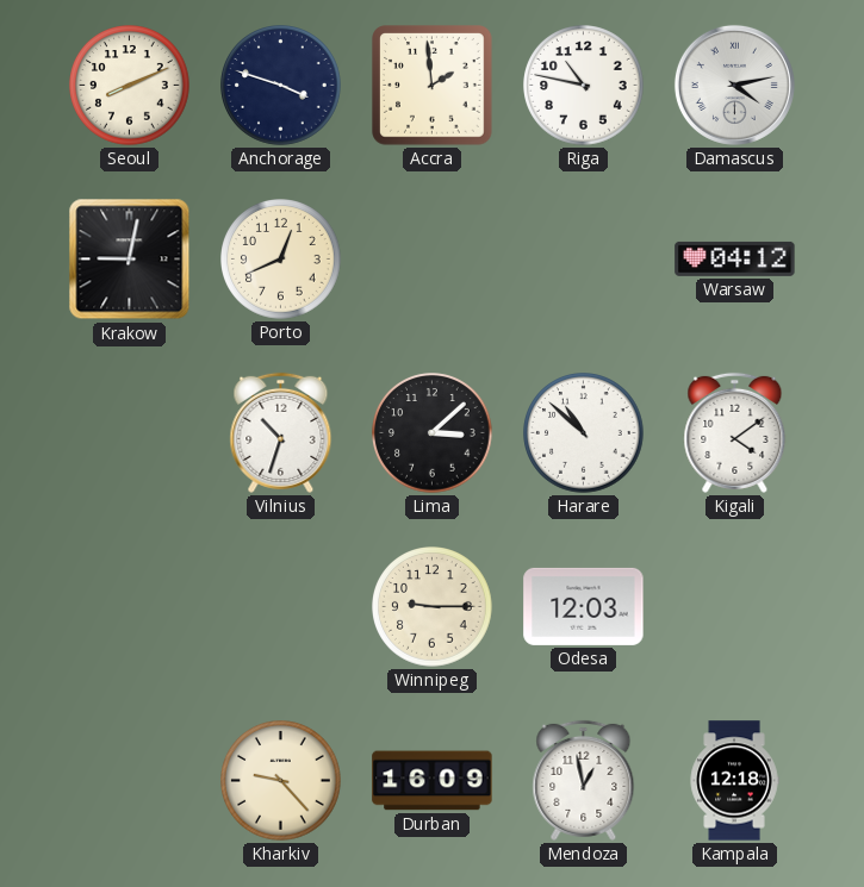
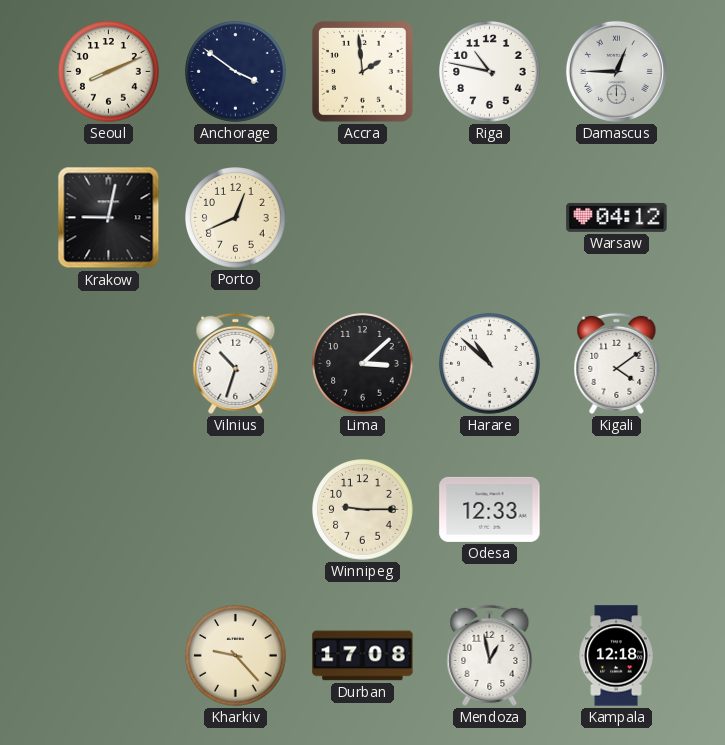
Anchorage: 3:48 -> 3:51 (236, 72)
Damascus: 4:13 -> 12:45 (616, 71)
Odesa: 12:03 -> 12:33 (490, 509)
Durban: 16:09 -> 17:08 (363, 656)
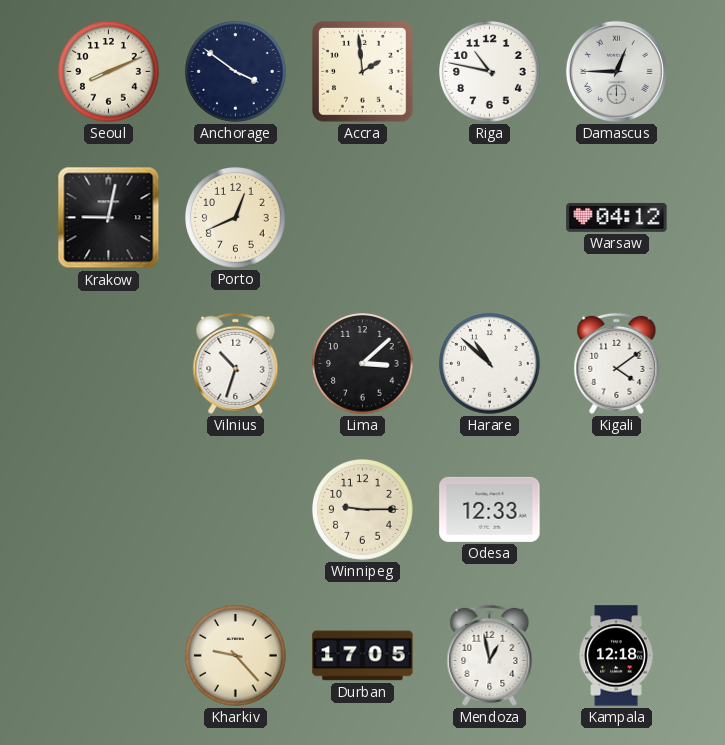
Durban: 17:08 -> 17:05 (363, 656)
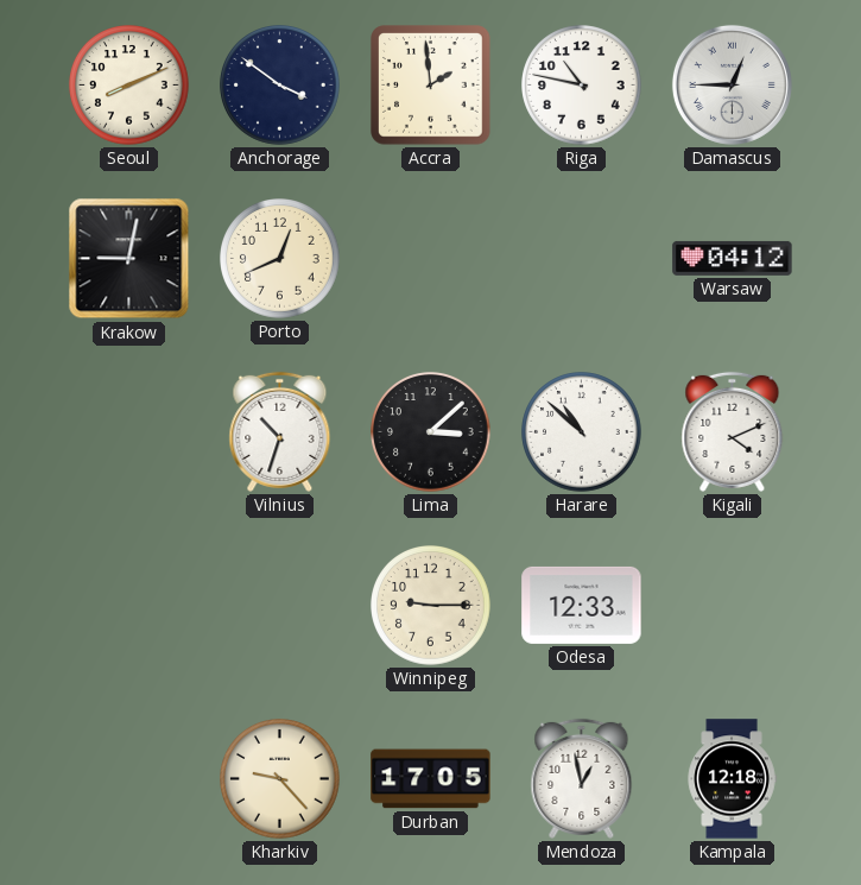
Kigali: 4:09 -> 4:11 (733, 431)
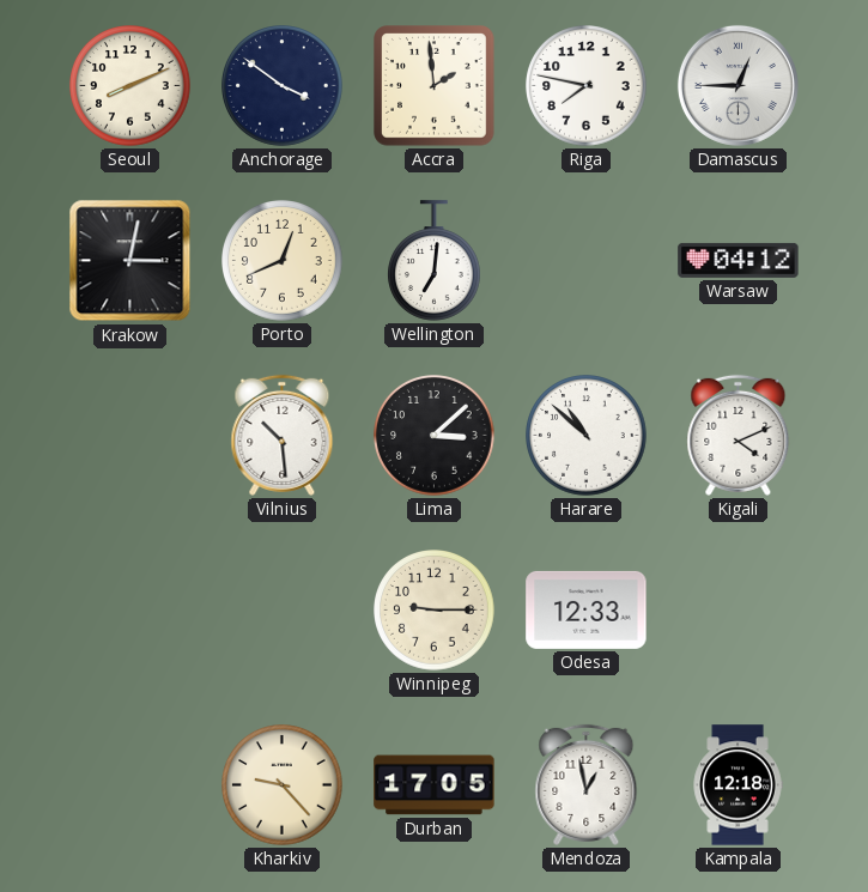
Riga: 10:47 -> 7:47 (587, 86)
Krakow: 9:02 -> 3:02 (130, 261)
Wellington: none -> 7:01 (435, 261)
Vilnius: 10:33 -> 10:29 (283, 435)
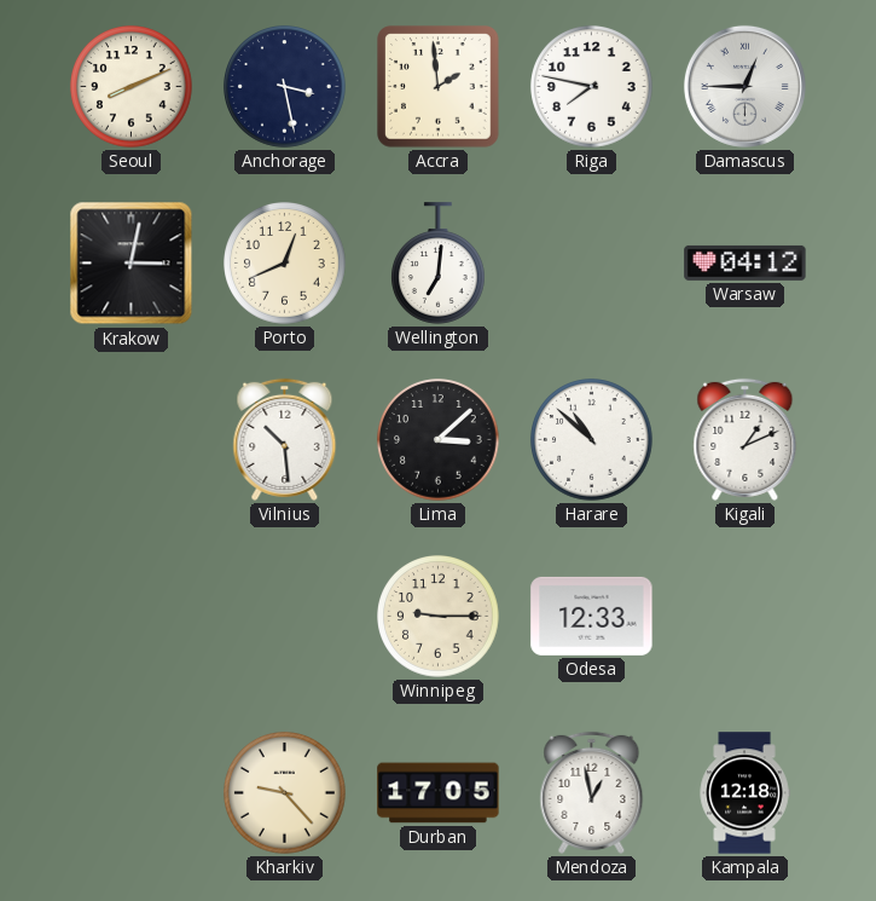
Anchorage: 3:51 -> 3:28 (285, 87)
Kigali: 4:11 -> 1:11 (746, 439)
